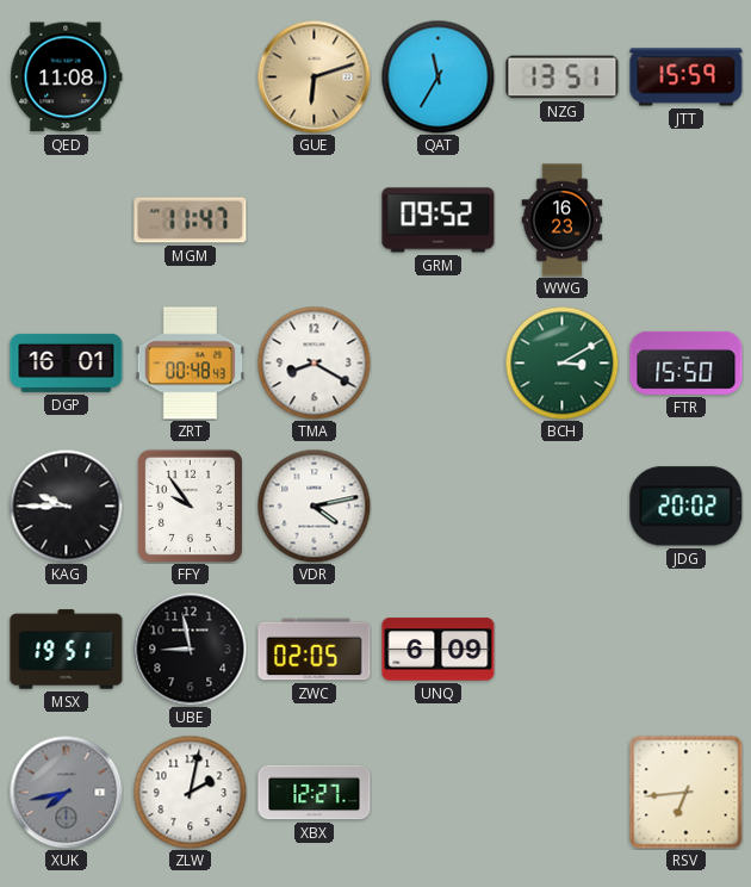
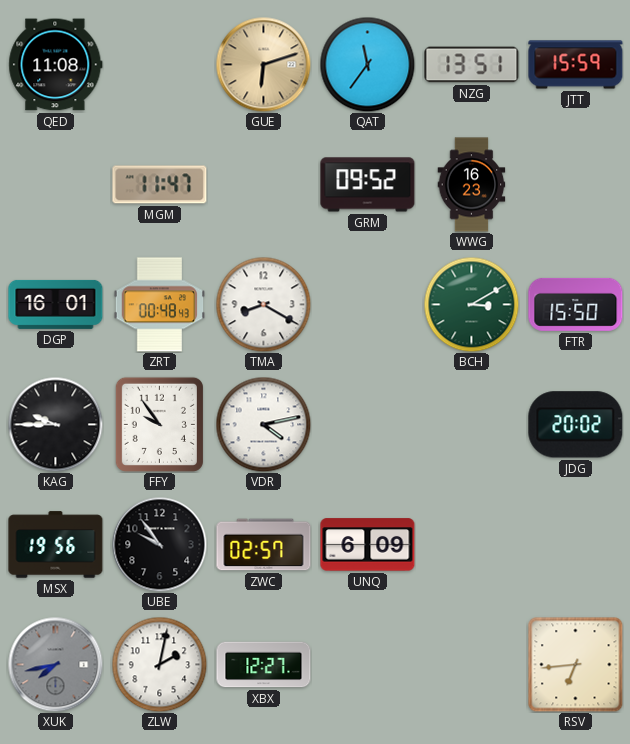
QAT: 11:35 -> 11:36 (367, 64)
MSX: 19:51 -> 19:56 (56, 545)
UBE: 8:58 -> 9:54 (159, 544)
ZWC: 02:05 -> 02:57 (264, 545)
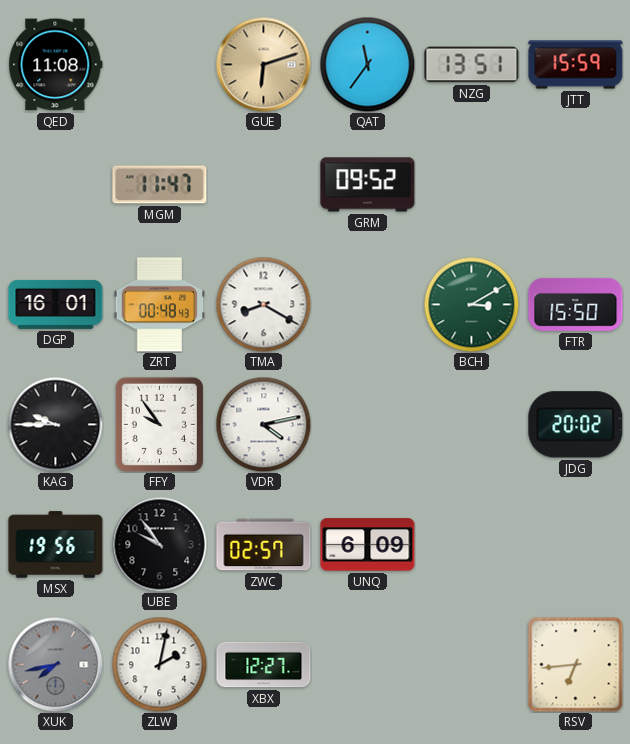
WWG: 16:23 -> none (472, 185)
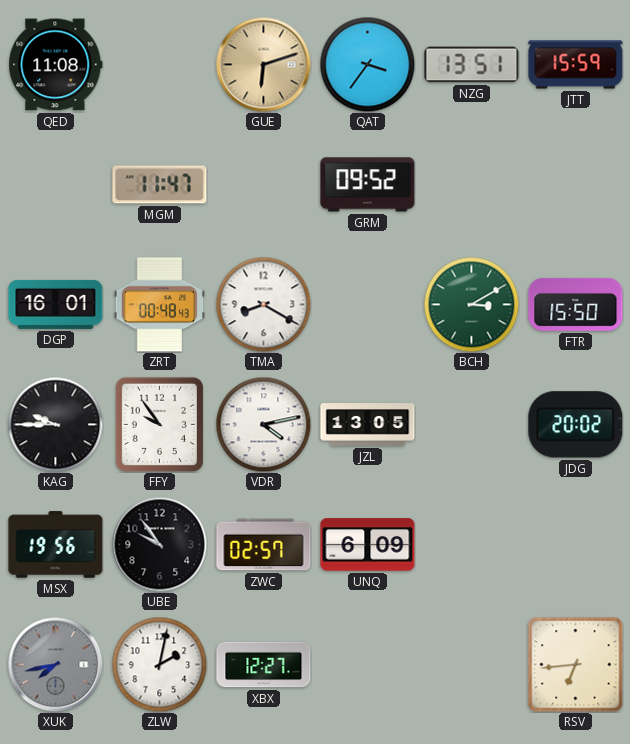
QAT: 11:36 -> 3:36 (367, 64)
JZL: none -> 13:05 (368, 425)
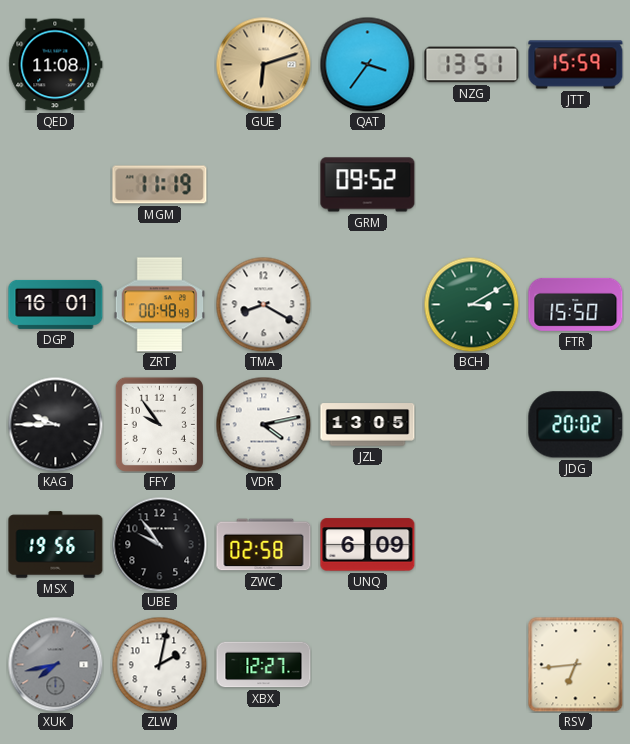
MGM: 11:47 -> 11:19 (160, 185)
ZWC: 02:57 -> 02:58 (264, 545)
